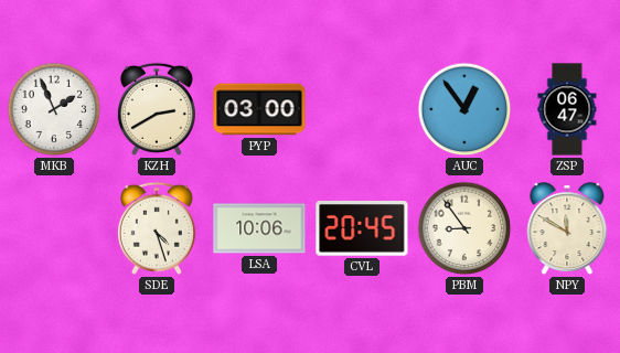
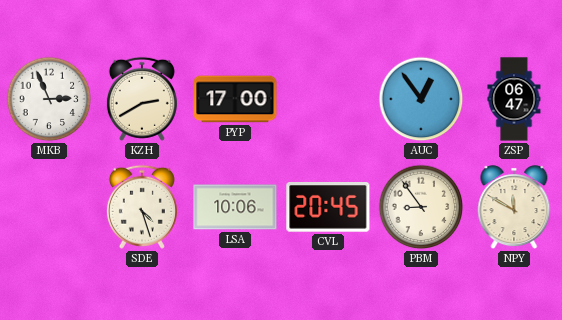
MKB: 1:56 -> 2:56 (49, 99)
PYP: 03:00 -> 17:00 (235, 99)
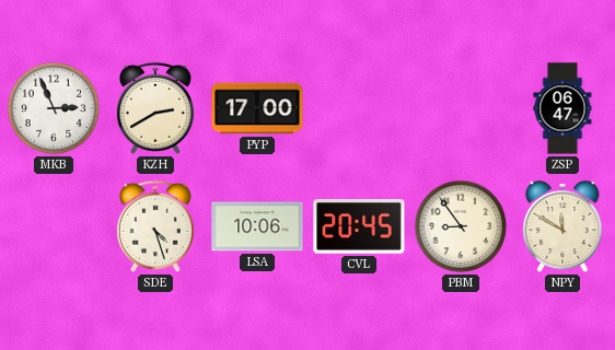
AUC: 12:54 -> none (421, 99)
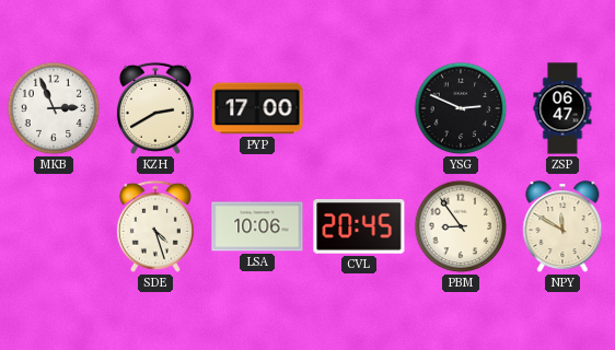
YSG: none -> 2:49 (461, 108)
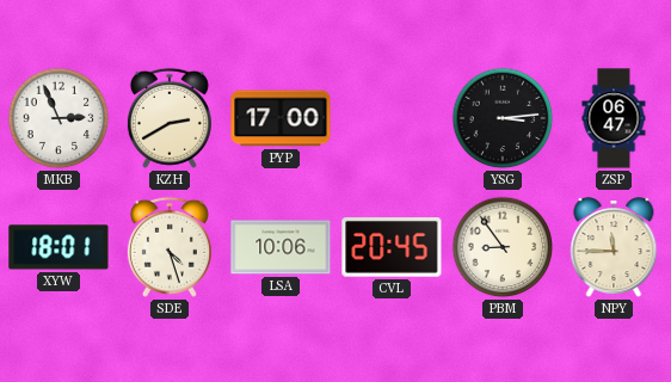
YSG: 2:49 -> 3:14 (503, 118)
XYW: none -> 18:01 (59, 247)
NPY: 11:50 -> 11:45 (614, 248)
